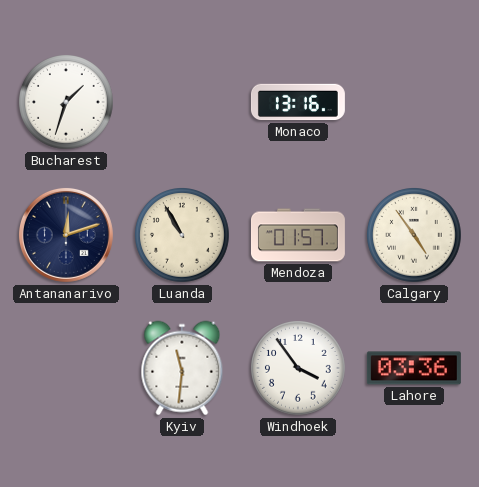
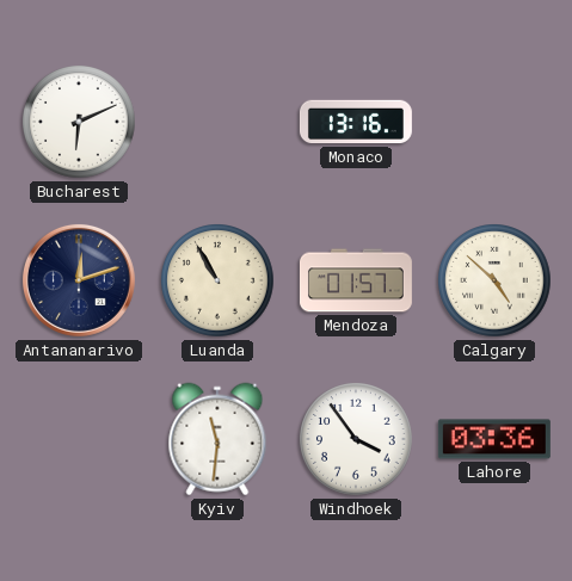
Bucharest: 1:33 -> 6:11 (79, 122)
Calgary: 4:54 -> 4:52 (494, 280)
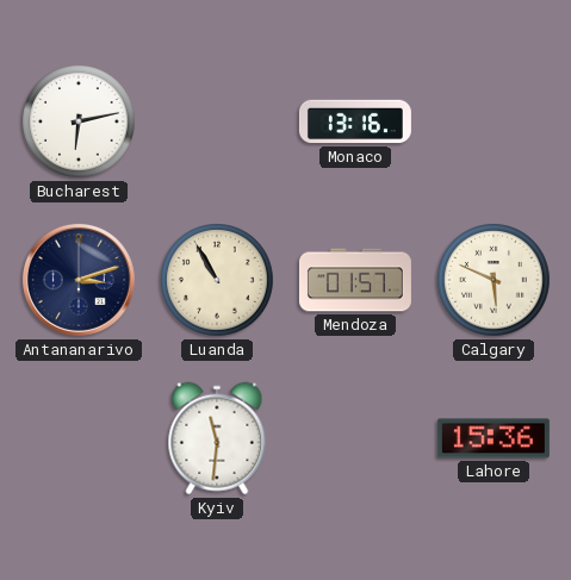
Bucharest: 6:11 -> 6:13 (79, 121)
Antananarivo: 12:12 -> 3:12 (79, 280)
Calgary: 4:52 -> 5:49 (494, 280)
Windhoek: 3:54 -> none (356, 439)
Lahore: 03:36 -> 15:36 (494, 438)
